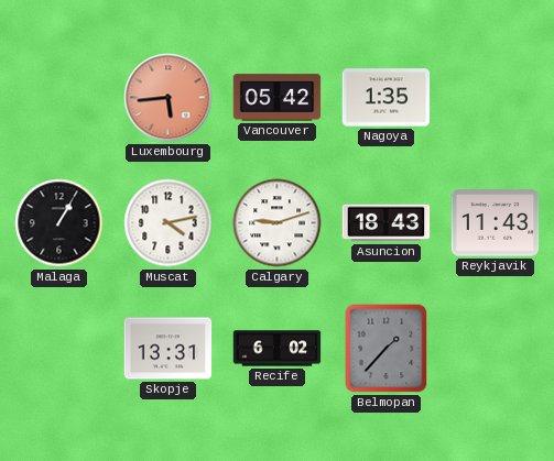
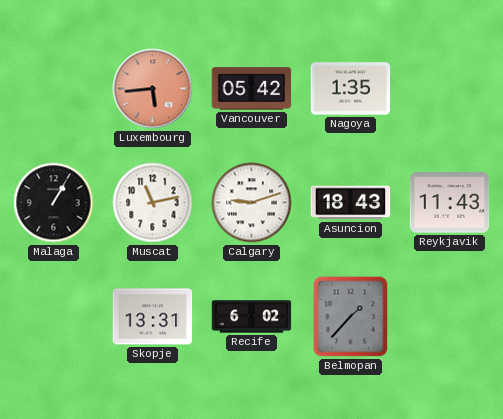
Muscat: 4:13 -> 11:13 (153, 203)
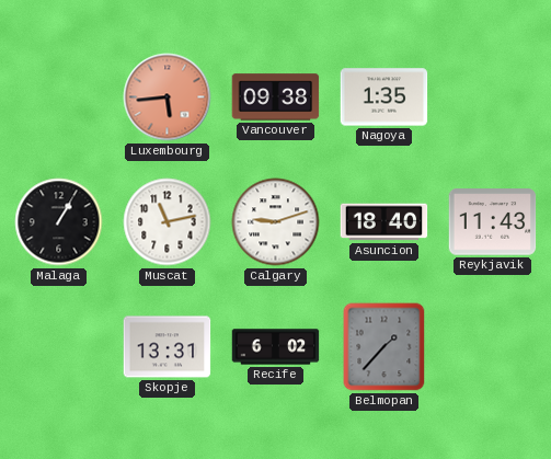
Vancouver: 05:42 -> 09:38 (276, 97)
Asuncion: 18:43 -> 18:40 (384, 222)
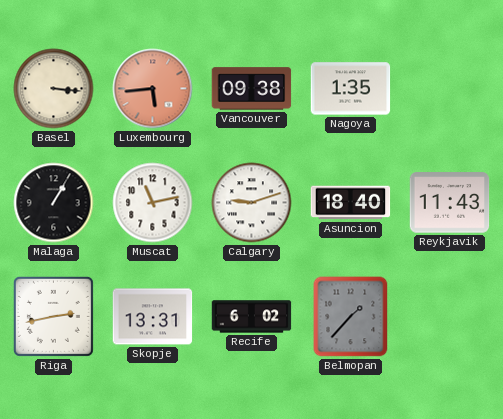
Basel: none -> 3:16 (54, 89)
Riga: none -> 2:43 (53, 316)
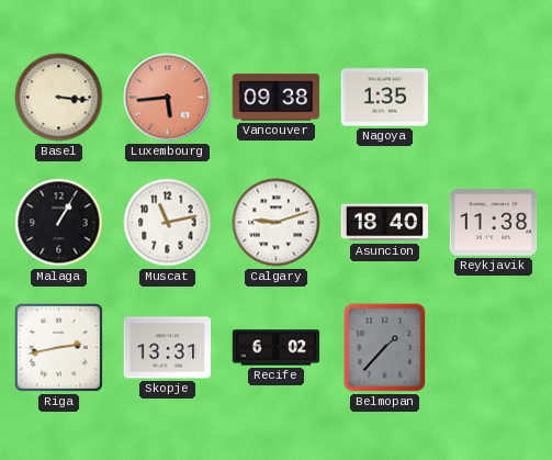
Reykjavik: 11:43 -> 11:38 (494, 223)
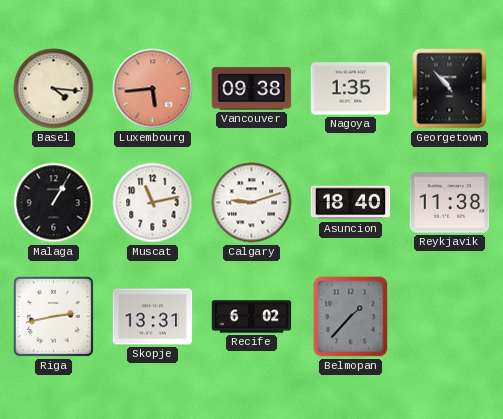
Basel: 3:16 -> 4:16 (54, 89)
Georgetown: none -> 10:53 (450, 89)
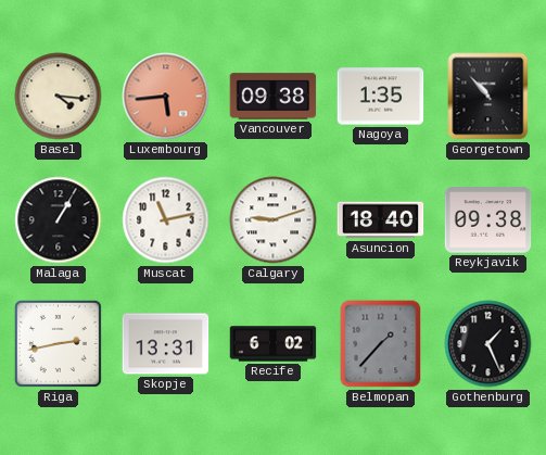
Reykjavik: 11:38 -> 09:38 (488, 220)
Gothenburg: none -> 1:26 (488, 344)
